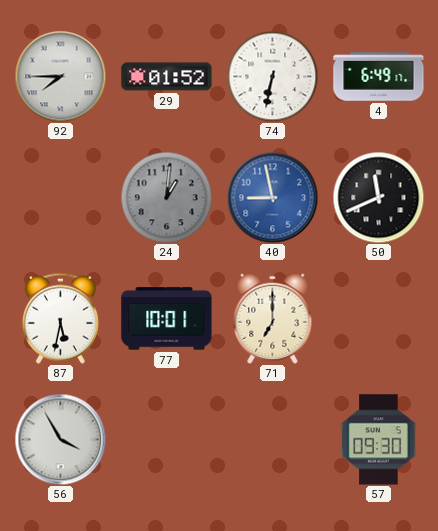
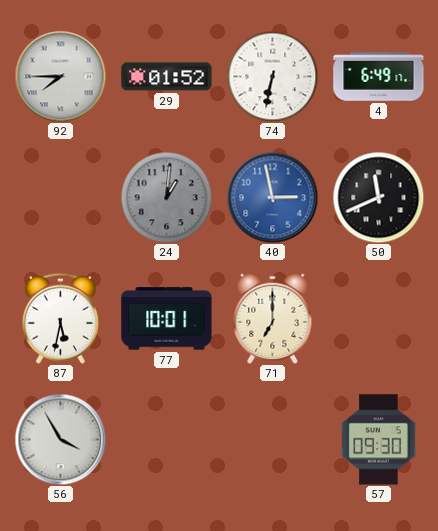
40: 8:58 -> 2:58 (272, 197)
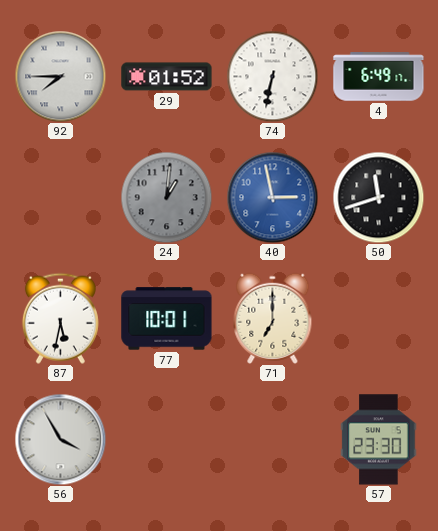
50: 11:41 -> 11:42 (378, 197)
57: 09:30 -> 23:30 (379, 440)
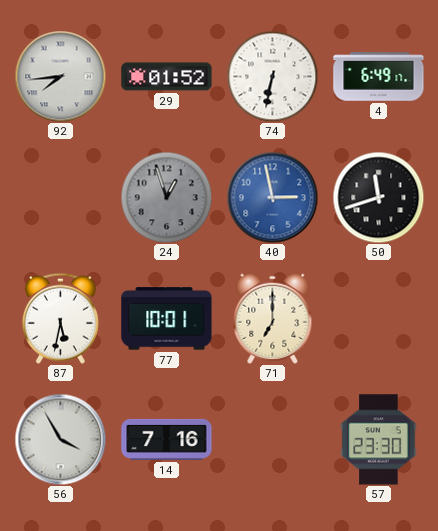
92: 7:45 -> 7:44 (60, 76)
24: 1:01 -> 12:57 (166, 197)
14: none -> 7:16 (167, 439)
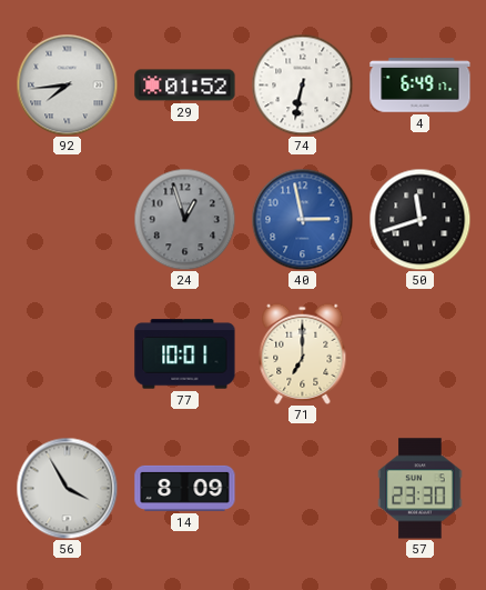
87: 5:32 -> none (60, 318)
14: 7:16 -> 8:09 (185, 488)
